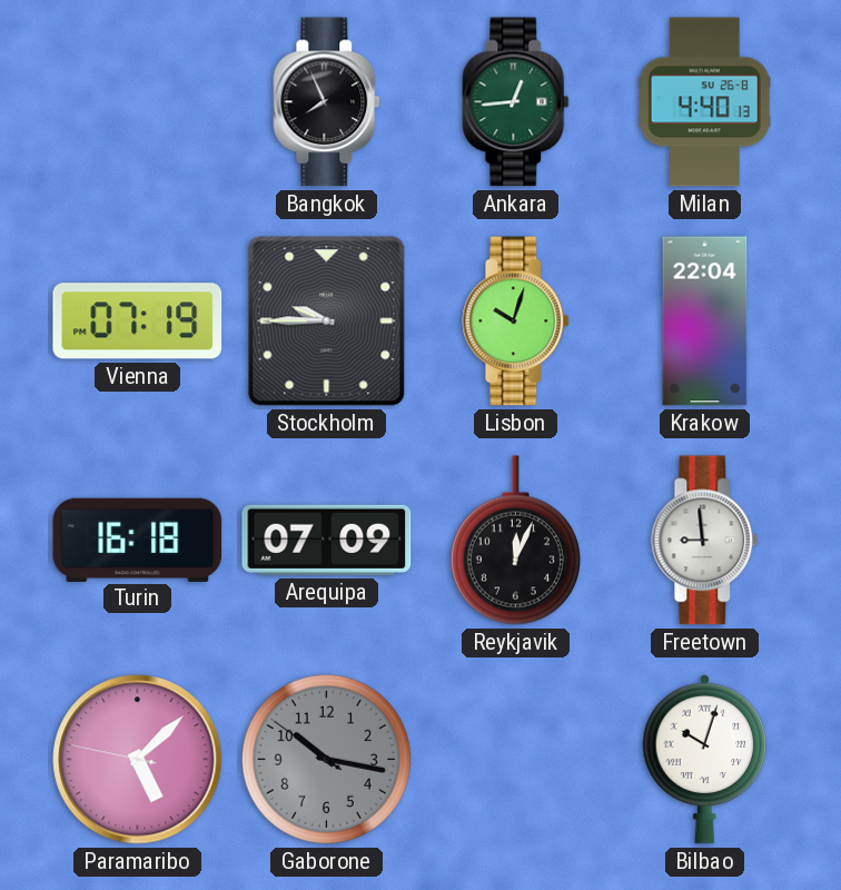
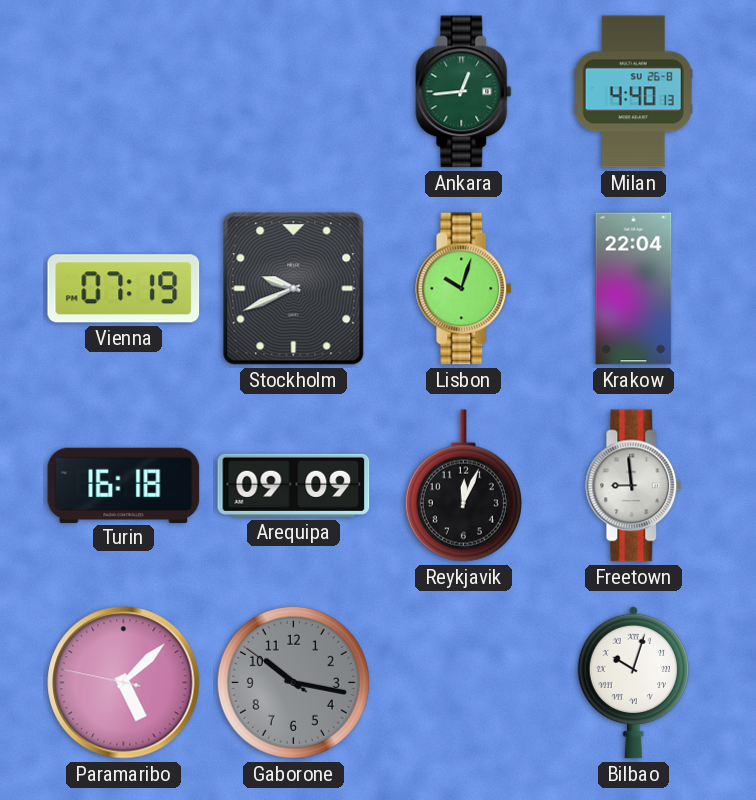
Bangkok: 7:56 -> none (327, 102)
Stockholm: 9:45 -> 9:41 (294, 289)
Arequipa: 07:09 -> 09:09 (294, 485)
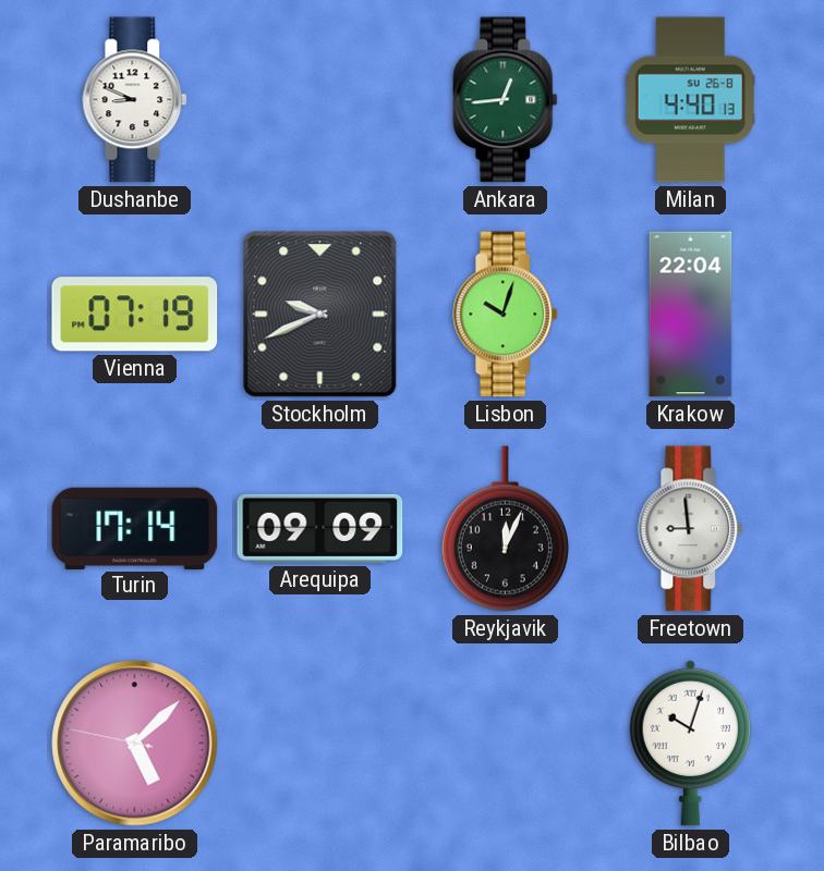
Dushanbe: none -> 8:49 (135, 100)
Turin: 16:18 -> 17:14 (135, 528)
Gaborone: 10:16 -> none (293, 682)
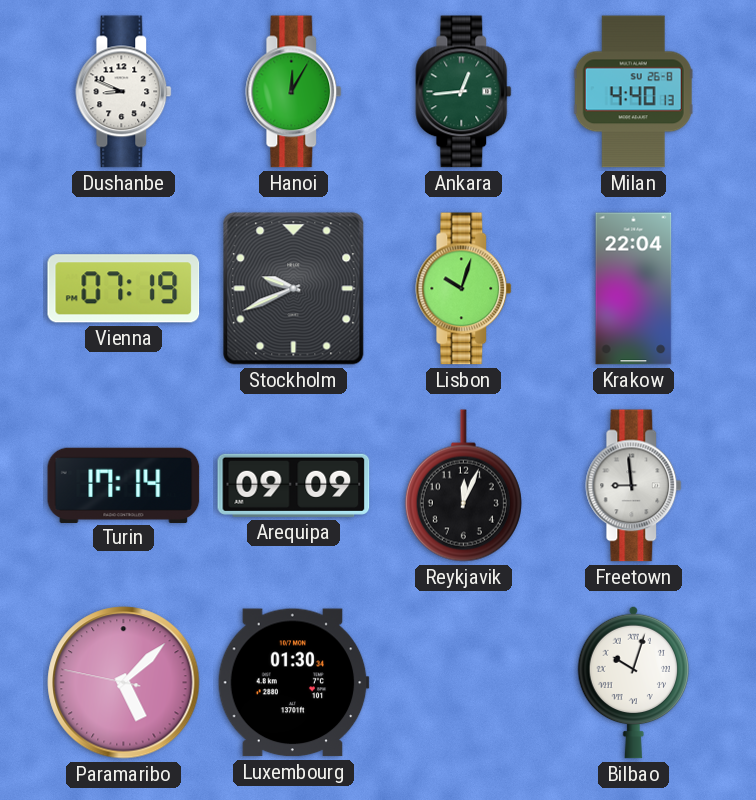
Hanoi: none -> 12:05 (294, 92)
Luxembourg: none -> 01:30 (293, 683)
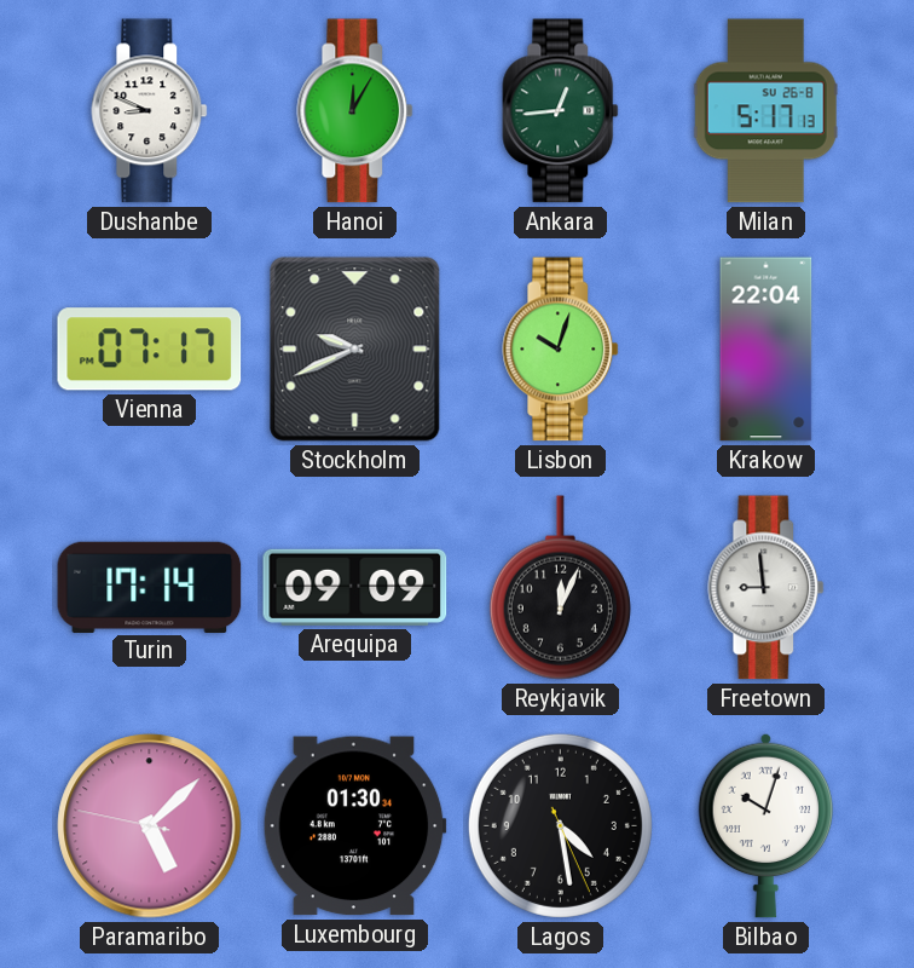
Milan: 4:40 -> 5:17 (765, 111)
Vienna: 07:19 -> 07:17 (150, 350)
Lagos: none -> 4:28 (560, 825)
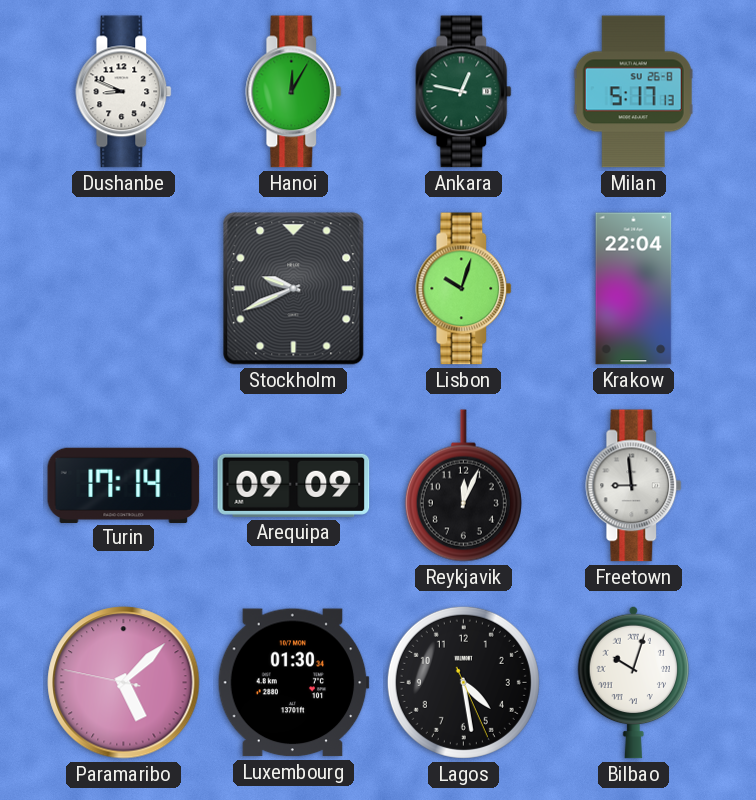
Ankara: 12:44 -> 12:47 (464, 92)
Vienna: 07:17 -> none (150, 350)
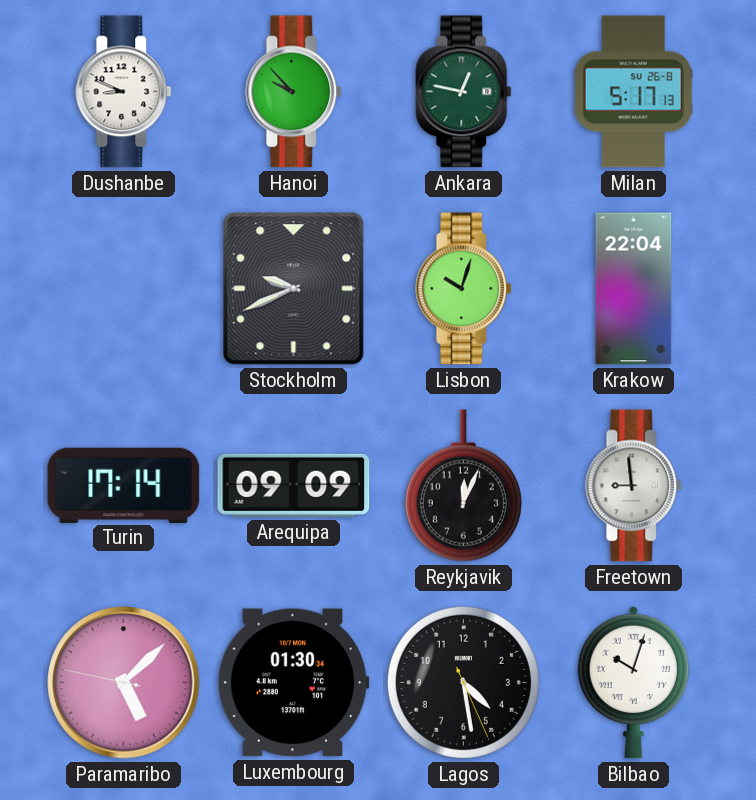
Hanoi: 12:05 -> 9:53 (294, 92)
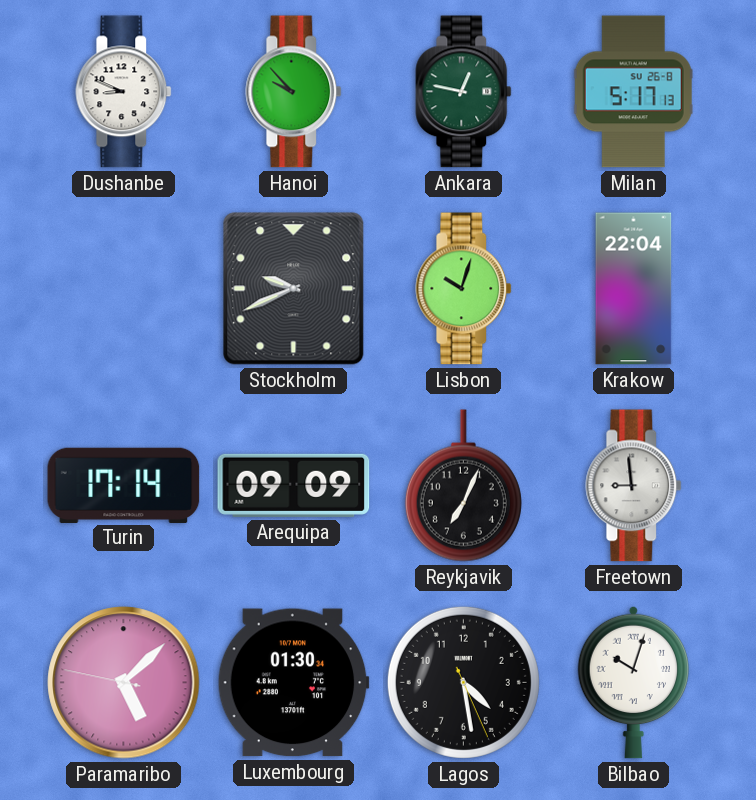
Reykjavik: 12:04 -> 7:04 (463, 486)
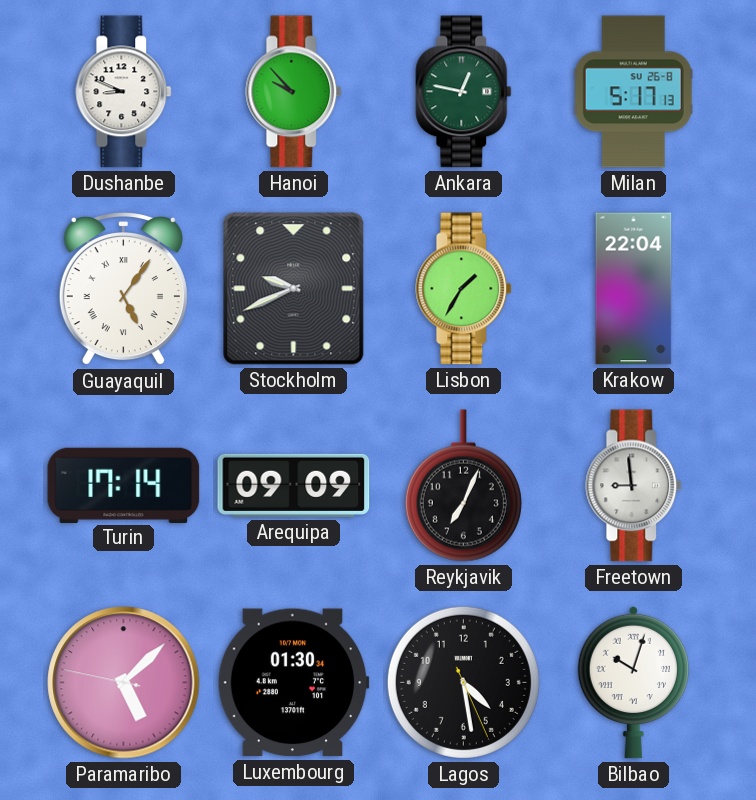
Guayaquil: none -> 5:06 (123, 290)
Lisbon: 10:03 -> 1:35 (464, 289)
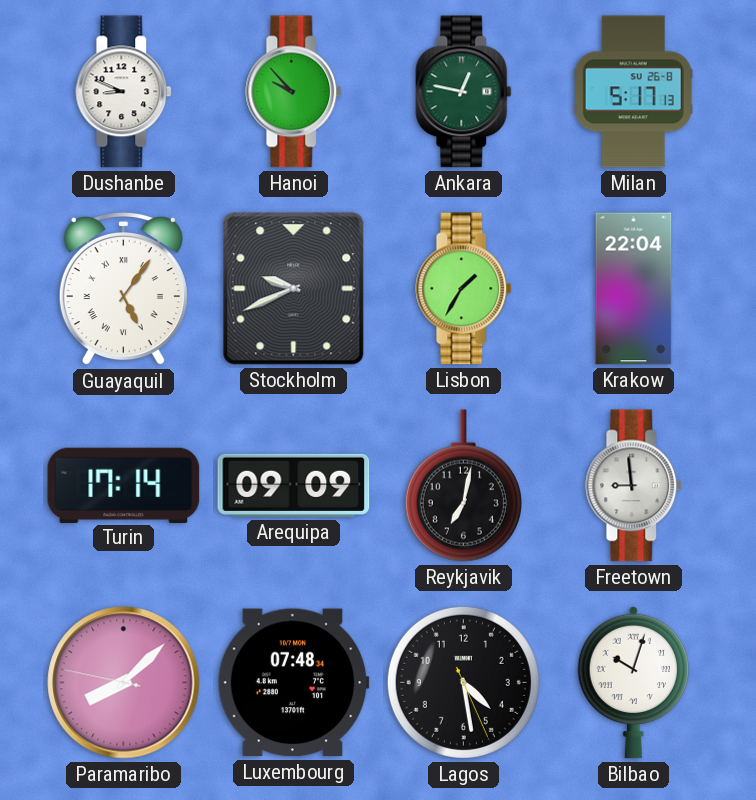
Reykjavik: 7:04 -> 7:02 (463, 486)
Paramaribo: 5:07 -> 8:07 (124, 683)
Luxembourg: 01:30 -> 07:48 (293, 683)
